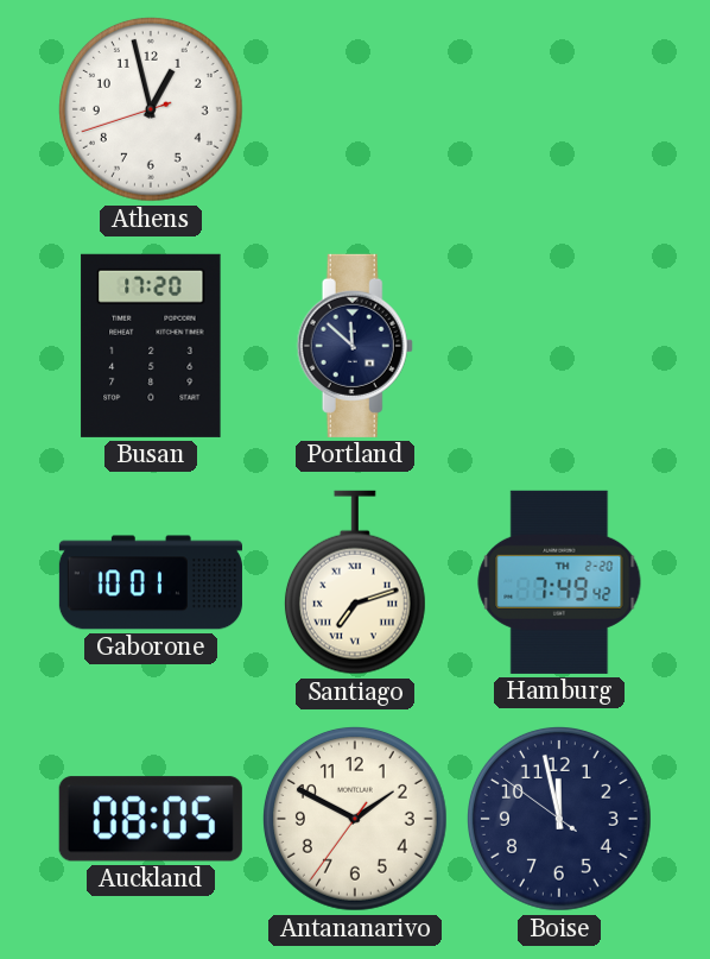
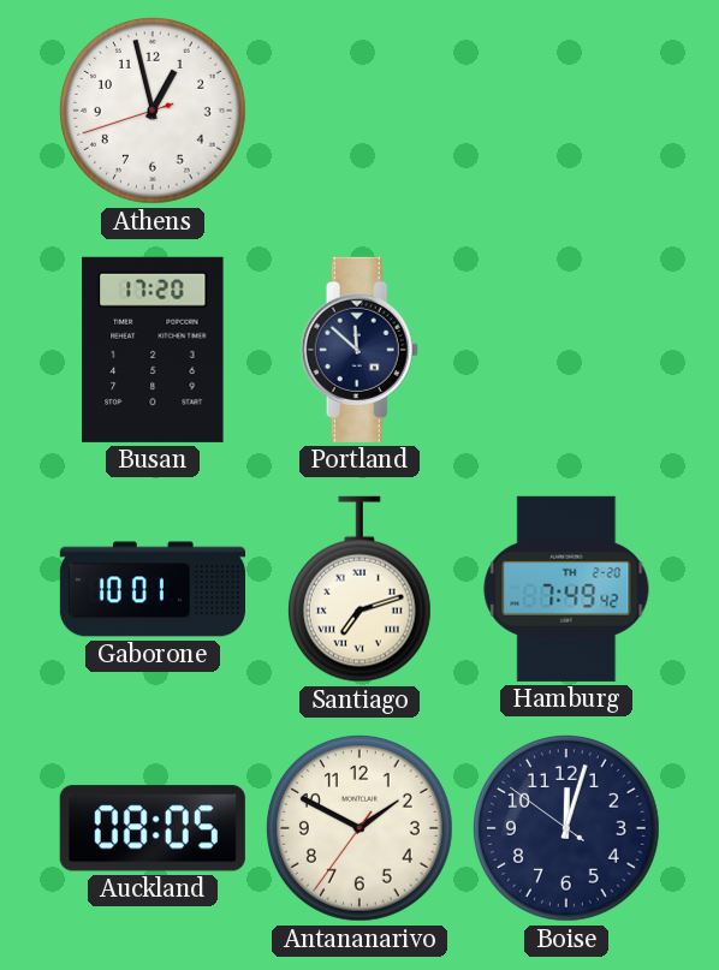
Boise: 11:57 -> 12:02 (566, 828)
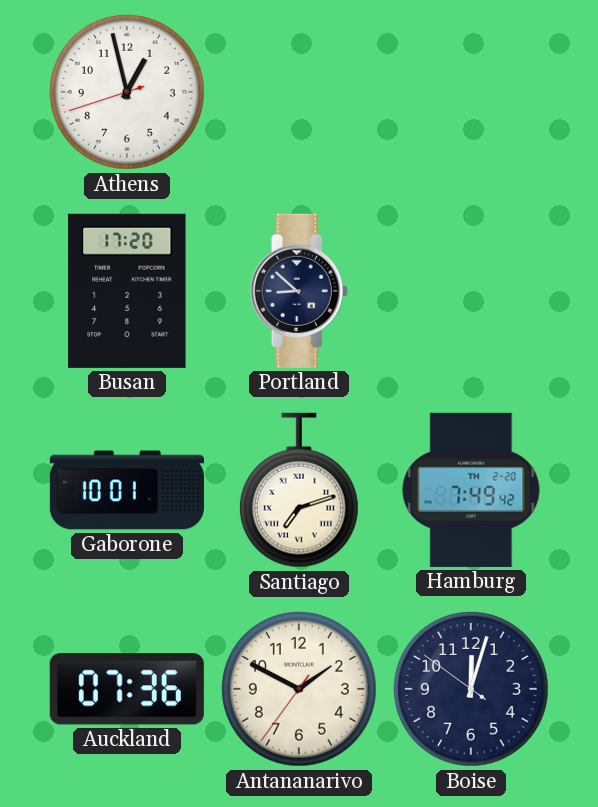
Portland: 11:52 -> 8:52 (299, 291)
Auckland: 08:05 -> 07:36 (127, 689)
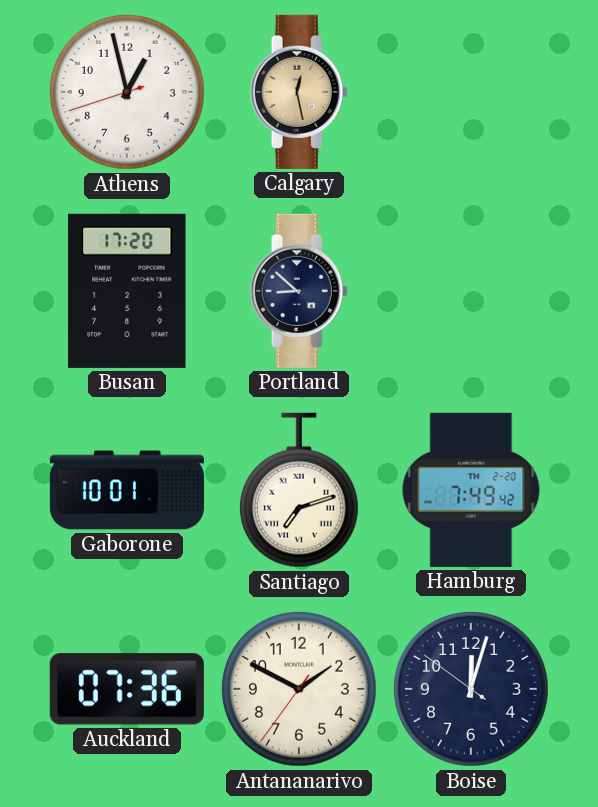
Calgary: none -> 12:28 (299, 92)
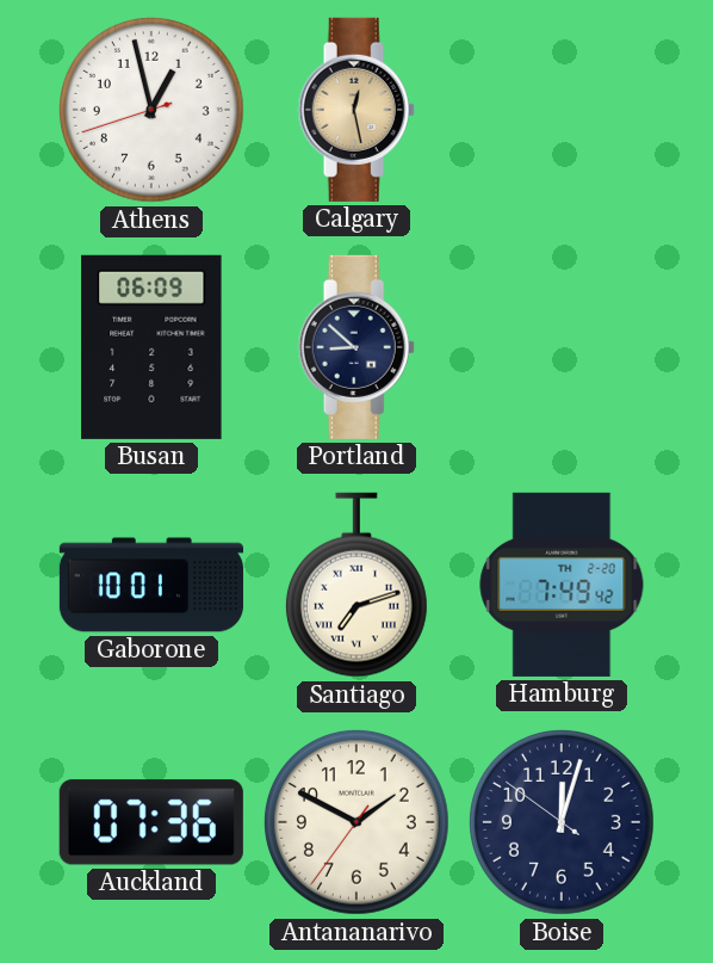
Busan: 17:20 -> 06:09 (151, 347)
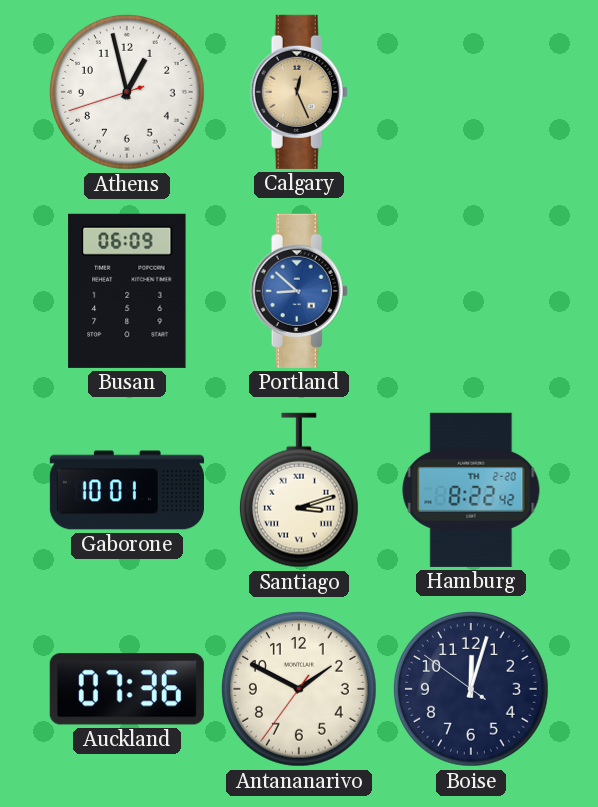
Calgary: 12:28 -> 12:26 (299, 92)
Portland dial: navy -> blue (299, 291)
Santiago: 7:12 -> 3:12 (299, 490)
Hamburg: 7:49 -> 8:22 (471, 490)
